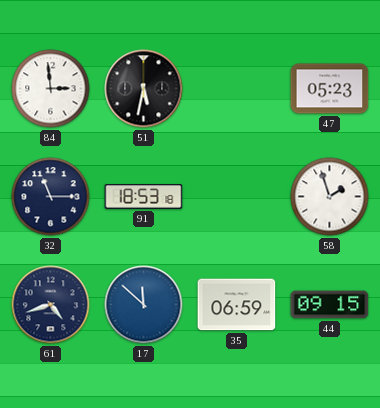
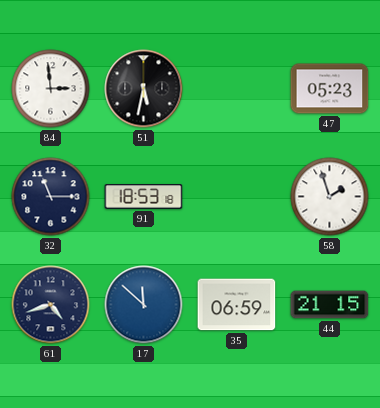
44: 09:15 -> 21:15 (330, 305)
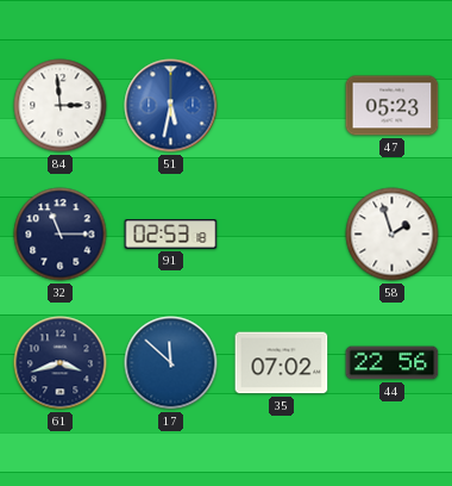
51 dial: black -> blue (171, 106)
91: 18:53 -> 02:53 (171, 235)
61: 4:42 -> 3:42 (61, 363)
35: 06:59 -> 07:02 (282, 363)
44: 21:15 -> 22:56 (393, 363)
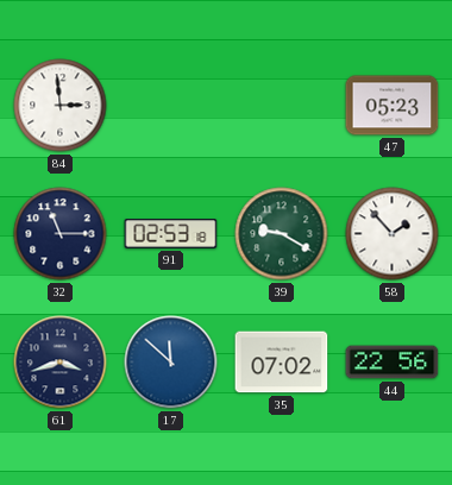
51: 5:32 -> none (171, 106)
39: none -> 9:20 (282, 234)
58: 1:57 -> 1:53 (393, 234)
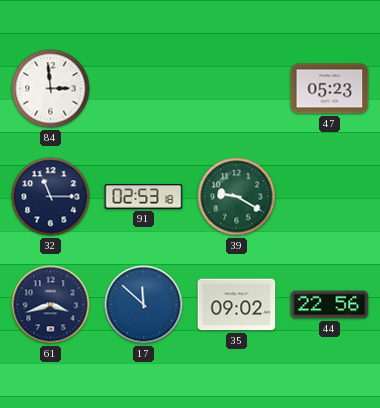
58: 1:53 -> none (393, 234)
35: 07:02 -> 09:02 (237, 305)
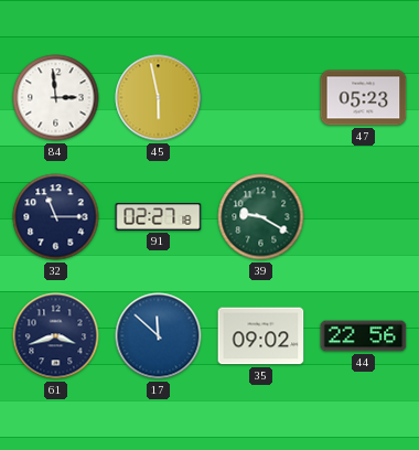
45: none -> 5:58 (159, 98)
91: 02:53 -> 02:27 (159, 217)
